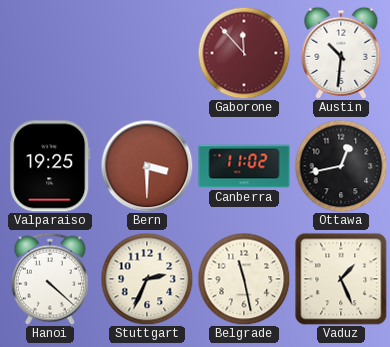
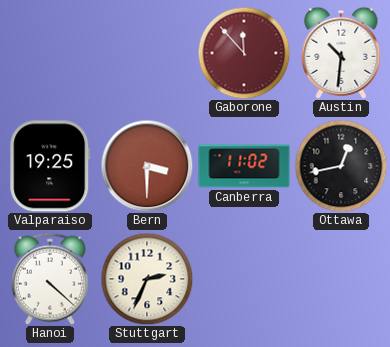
Belgrade: 11:28 -> none (244, 279)
Vaduz: 1:26 -> none (341, 279)
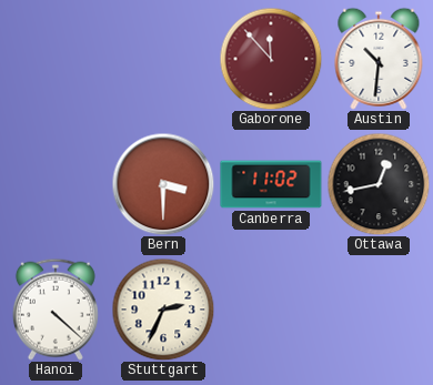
Valparaiso: 19:25 -> none (50, 166)
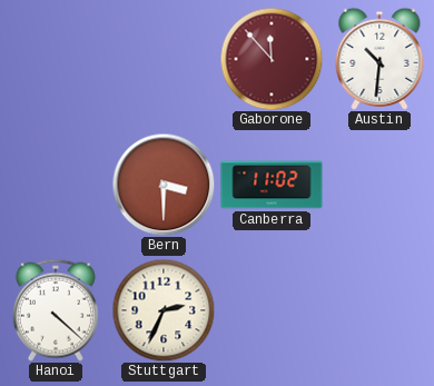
Ottawa: 12:43 -> none (379, 184)
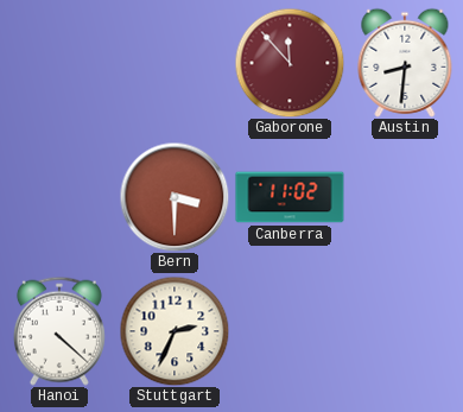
Austin: 10:31 -> 8:31 (405, 63)
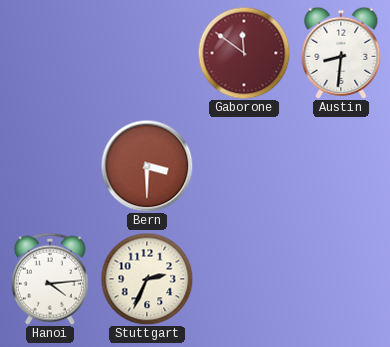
Gaborone: 11:53 -> 11:51 (244, 53)
Canberra: 11:02 -> none (290, 197)
Hanoi: 4:22 -> 4:14 (50, 279)
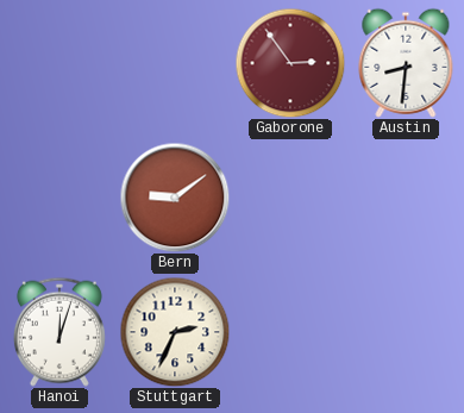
Gaborone: 11:51 -> 2:54 (290, 63)
Bern: 3:30 -> 9:09 (175, 198)
Hanoi: 4:14 -> 12:03 (59, 332)
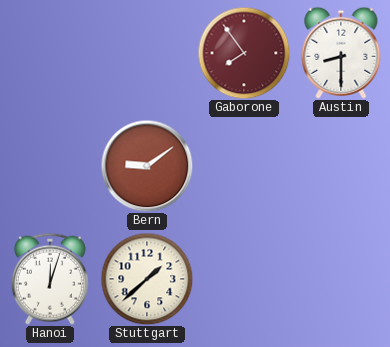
Gaborone: 2:54 -> 7:54 (244, 53)
Austin: 8:31 -> 8:30 (341, 53)
Stuttgart: 2:34 -> 1:38 (147, 279)
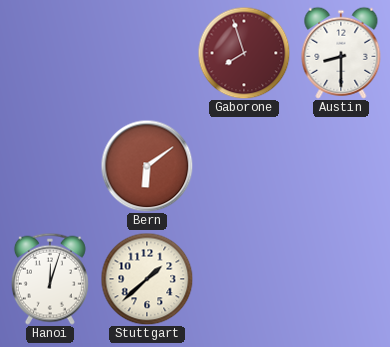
Gaborone: 7:54 -> 7:57 (244, 53)
Bern: 9:09 -> 6:09 (147, 166)
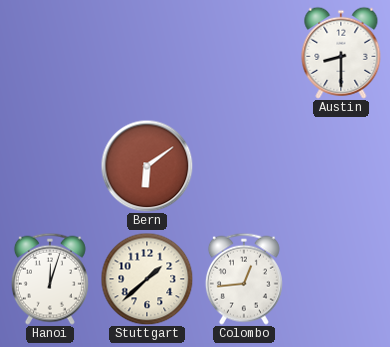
Gaborone: 7:57 -> none (244, 53)
Colombo: none -> 12:44 (244, 279)
